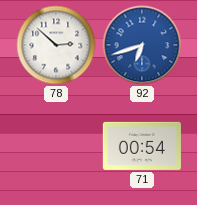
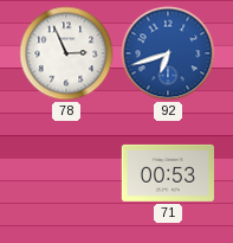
78: 2:52 -> 2:56 (66, 53)
71: 00:54 -> 00:53 (168, 173)
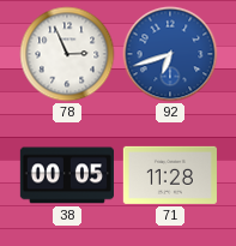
38: none -> 00:05 (66, 175)
71: 00:53 -> 11:28 (170, 175)
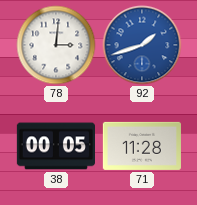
78: 2:56 -> 3:01 (56, 45)
92: 6:42 -> 1:42 (142, 45)
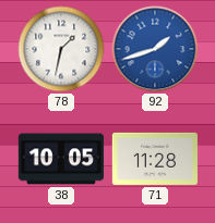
78: 3:01 -> 1:32 (61, 49)
38: 00:05 -> 10:05 (60, 159)
